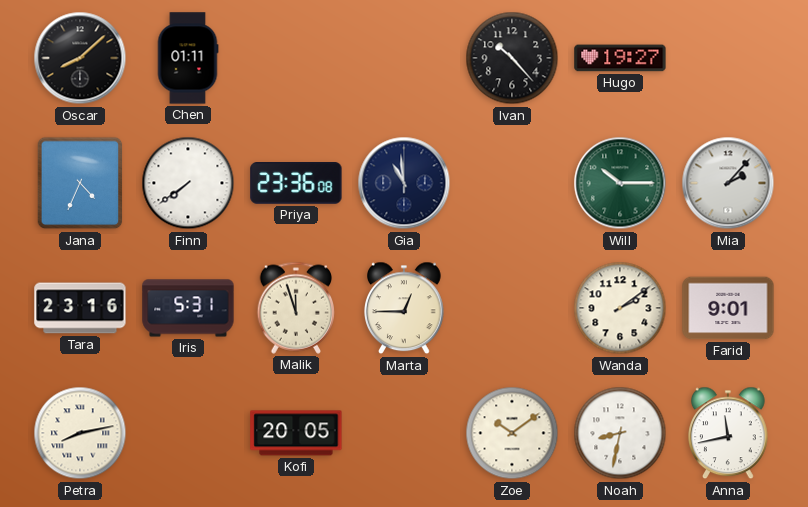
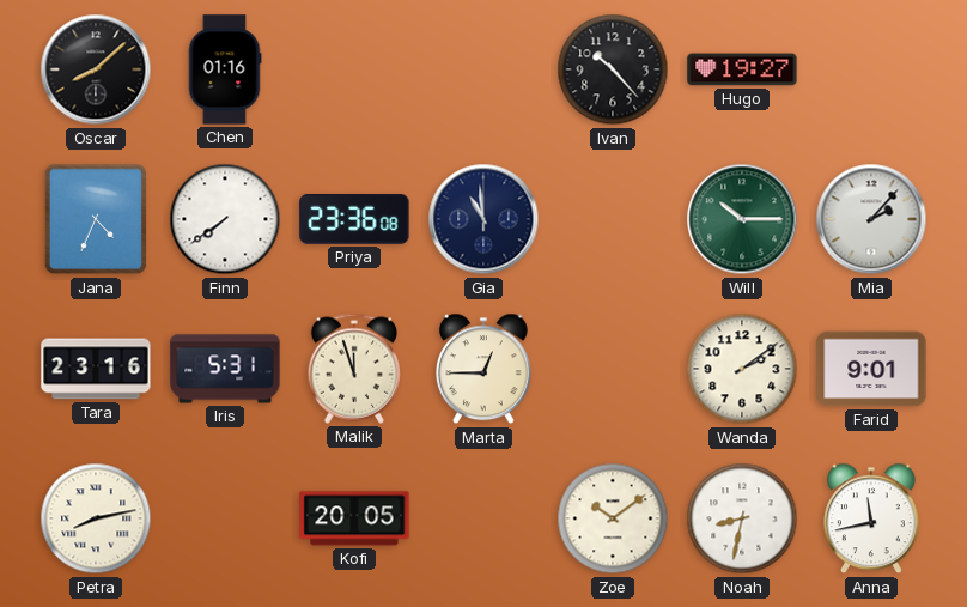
Chen: 01:11 -> 01:16 (225, 69)
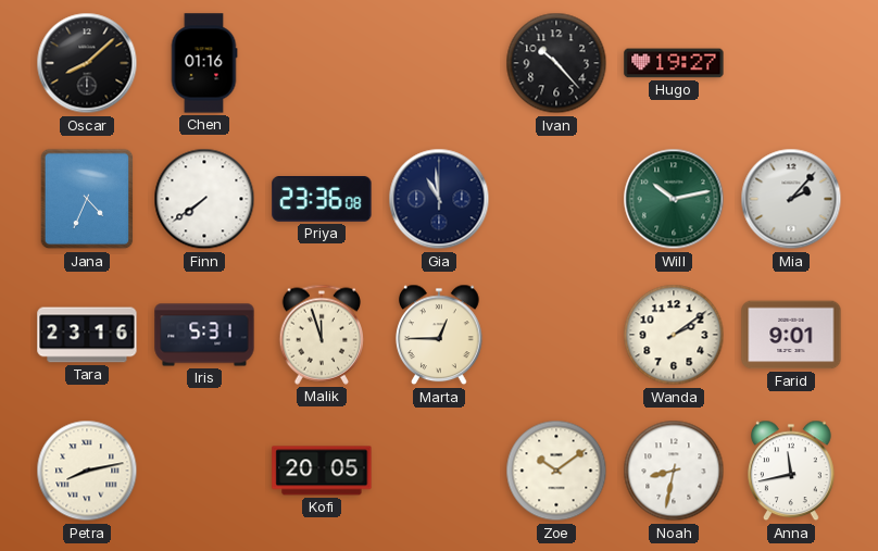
Will: 10:15 -> 10:13 (674, 199)
